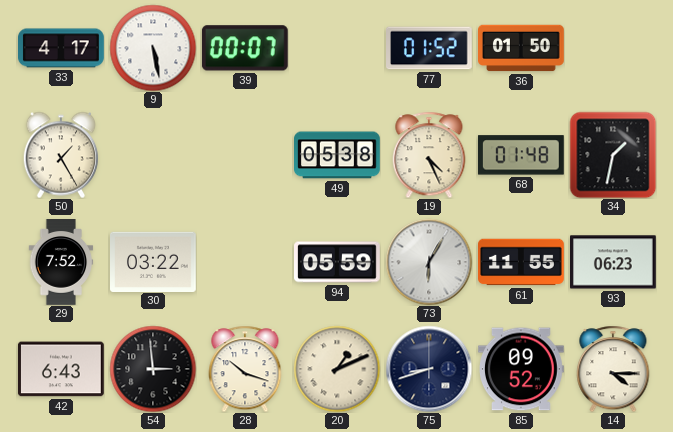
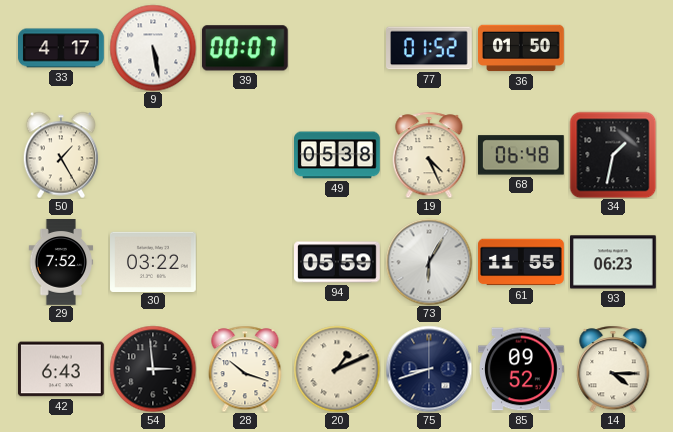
68: 01:48 -> 06:48 (521, 155)
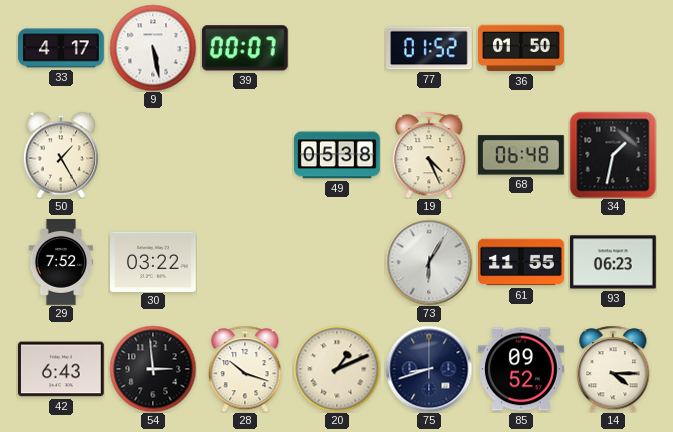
94: 05:59 -> none (338, 262)
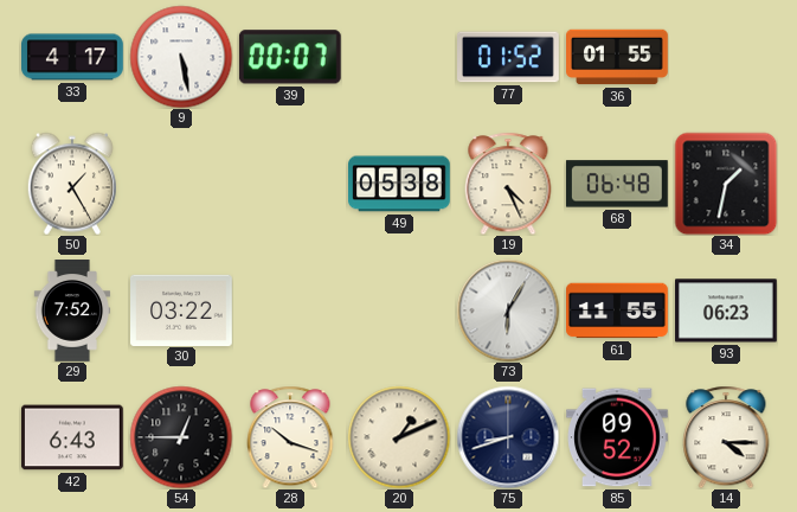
36: 01:50 -> 01:55 (618, 57)
54: 2:59 -> 12:45 (181, 437)
